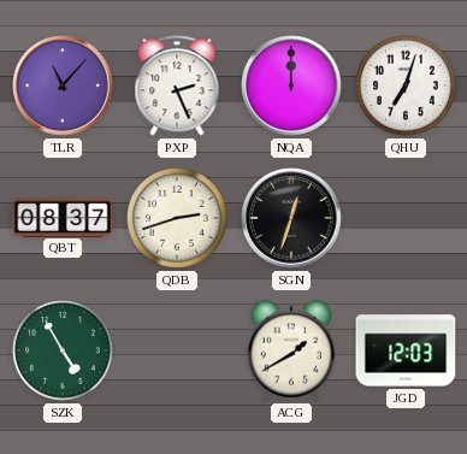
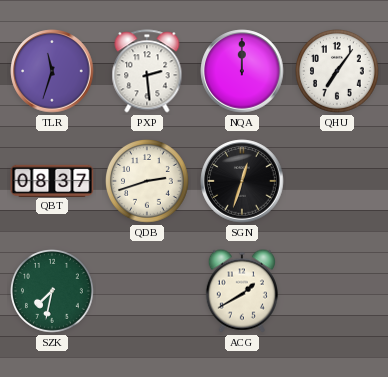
TLR: 11:07 -> 11:33 (52, 71)
PXP: 2:26 -> 2:29 (147, 71)
QHU: 7:03 -> 7:06 (338, 72)
SZK: 4:55 -> 7:32 (53, 292)
JGD: 12:03 -> none (406, 350)
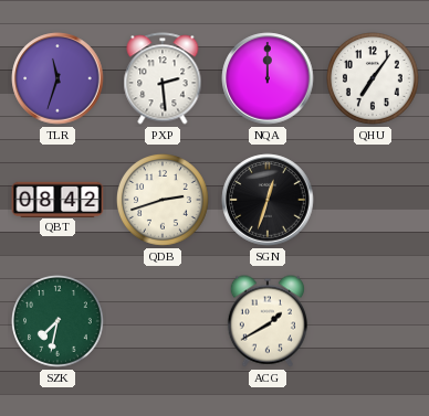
QBT: 08:37 -> 08:42 (57, 199)
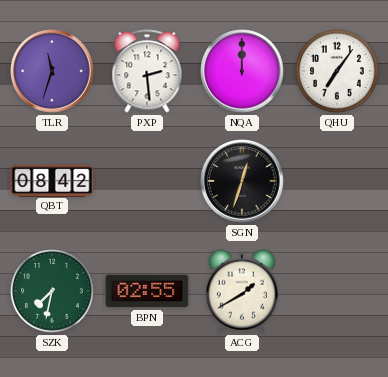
QDB: 2:42 -> none (164, 201)
BPN: none -> 02:55 (147, 291)
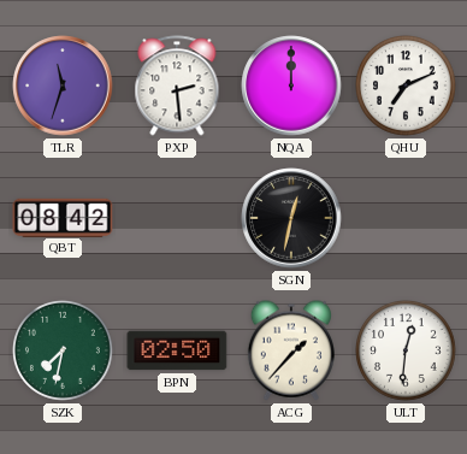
QHU: 7:06 -> 7:11 (407, 87)
SGN: 12:33 -> 12:32 (291, 218)
BPN: 02:55 -> 02:50 (177, 350)
ACG: 1:40 -> 1:37 (290, 350)
ULT: none -> 12:31 (407, 352)
